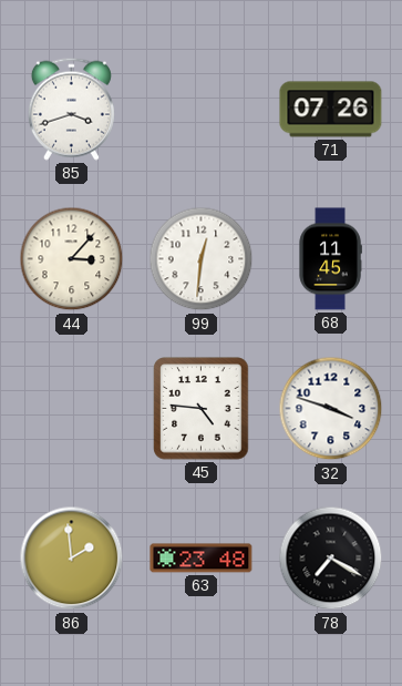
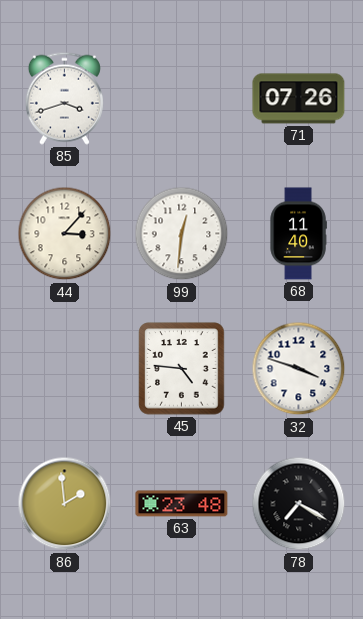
68: 11:45 -> 11:40 (298, 234)
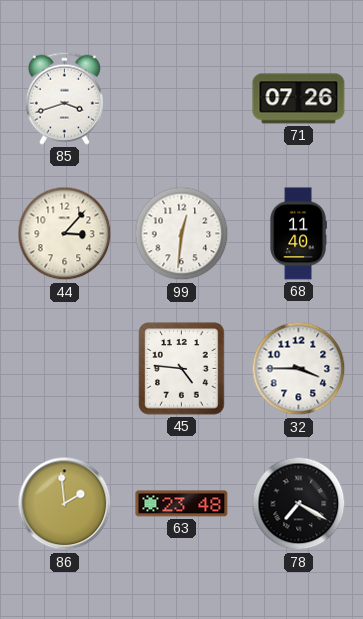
32: 3:48 -> 3:45 (299, 369)
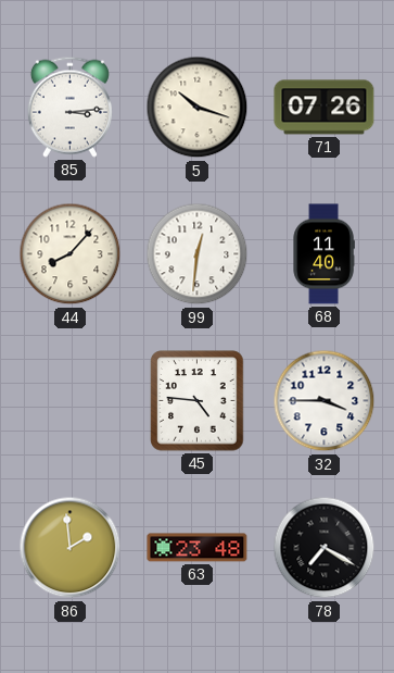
85: 3:42 -> 3:14 (69, 107)
5: none -> 10:18 (198, 108)
44: 3:07 -> 8:07 (71, 254)
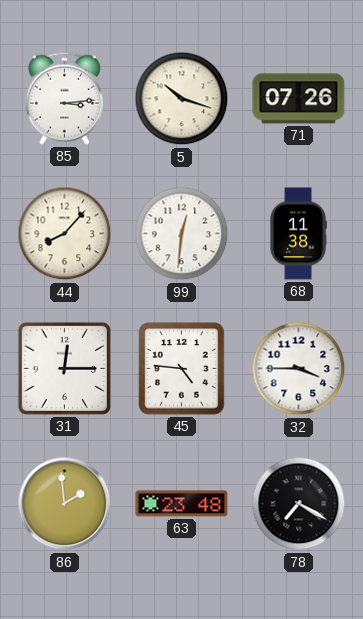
68: 11:40 -> 11:38 (298, 234)
31: none -> 12:15 (64, 368)
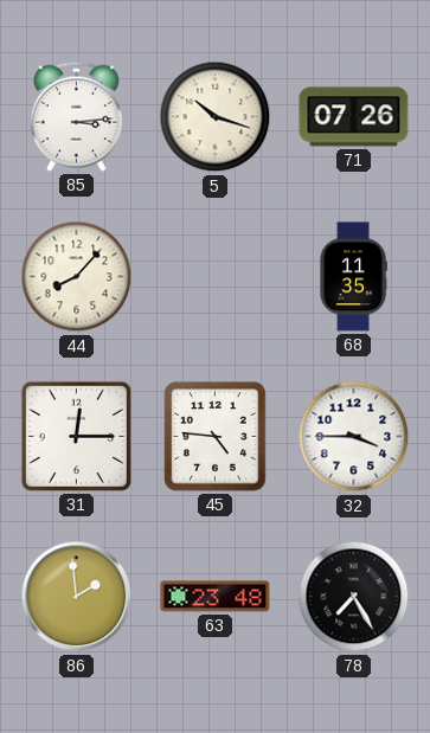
99: 12:31 -> none (182, 234)
68: 11:38 -> 11:35 (353, 277)
78: 7:20 -> 7:25 (354, 597)
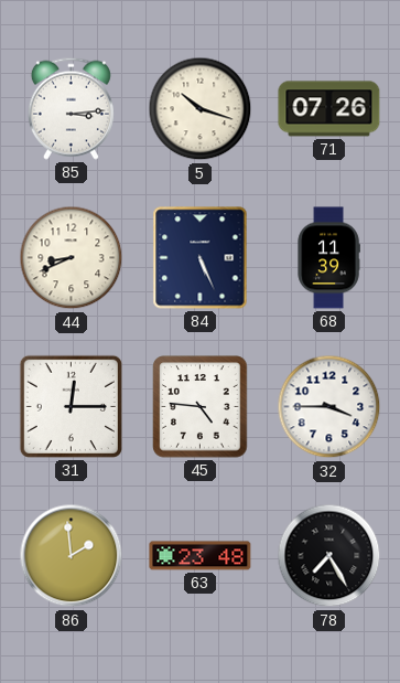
44: 8:07 -> 8:41 (72, 258)
84: none -> 5:26 (201, 258)
68: 11:35 -> 11:39 (328, 258)
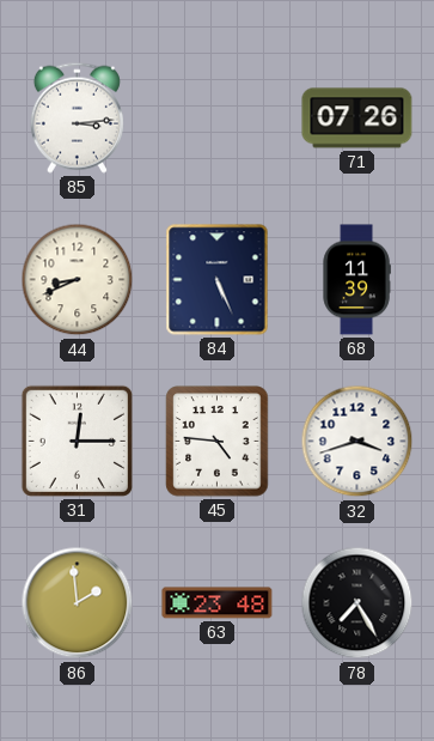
5: 10:18 -> none (201, 109)
32: 3:45 -> 3:42 (357, 442)
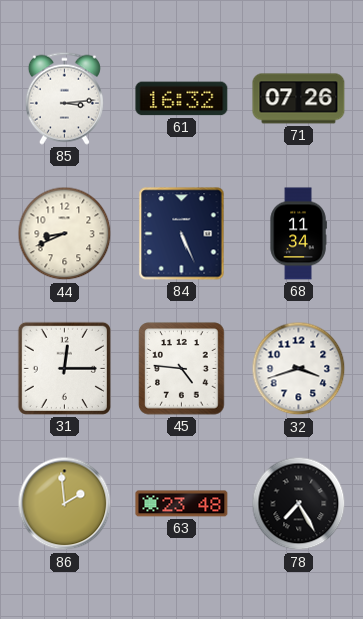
61: none -> 16:32 (182, 99)
68: 11:39 -> 11:34 (298, 234)
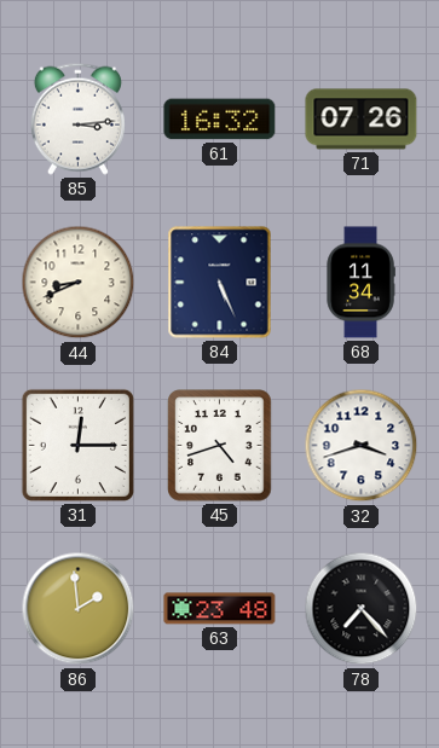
45: 4:46 -> 4:42 (220, 446)
78: 7:25 -> 7:23 (362, 609)
